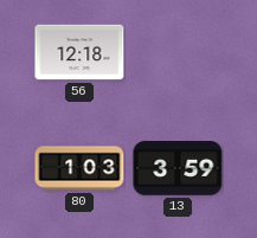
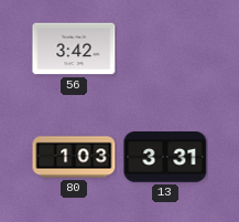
56: 12:18 -> 3:42 (74, 49)
13: 3:59 -> 3:31 (165, 158)
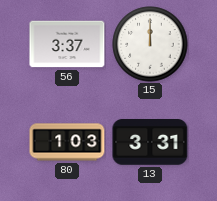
56: 3:42 -> 3:37 (67, 44)
15: none -> 12:00 (150, 44)
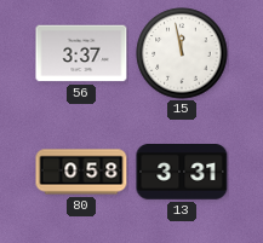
15: 12:00 -> 11:58 (182, 53)
80: 1:03 -> 0:58 (81, 172)
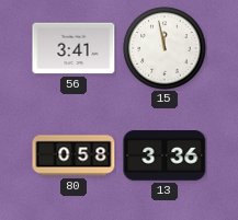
56: 3:37 -> 3:41 (73, 48)
13: 3:31 -> 3:36 (165, 157)
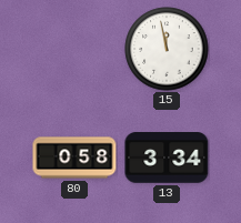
56: 3:41 -> none (73, 48)
13: 3:36 -> 3:34 (167, 159)
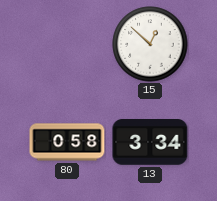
15: 11:58 -> 12:52 (150, 44)
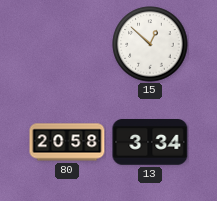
80: 0:58 -> 20:58 (67, 142)
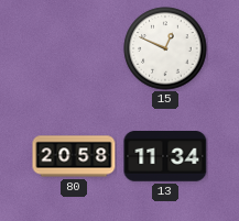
15: 12:52 -> 12:49 (165, 48)
13: 3:34 -> 11:34 (165, 157)
